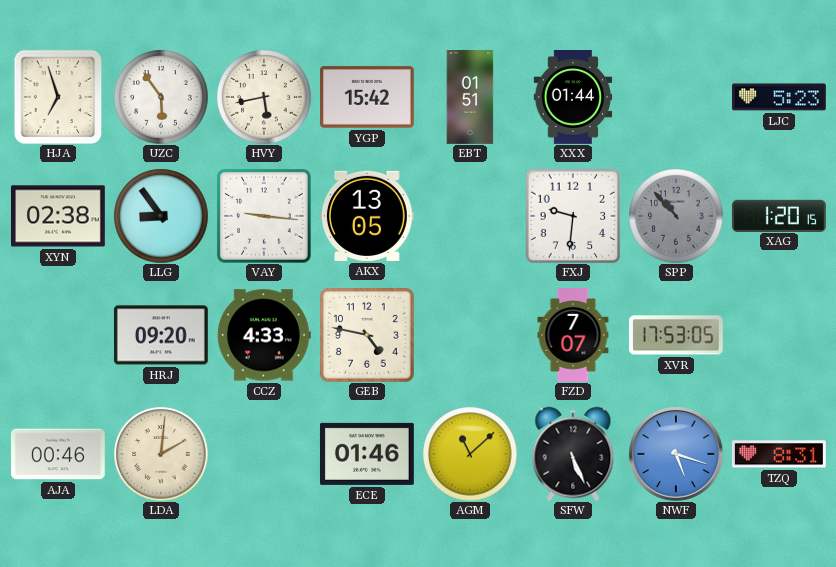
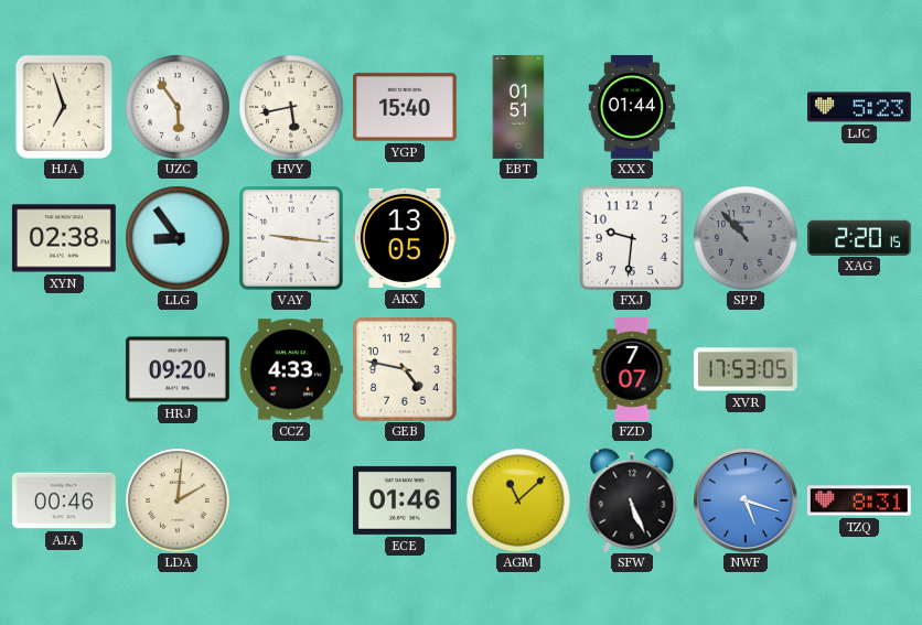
YGP: 15:42 -> 15:40 (405, 107)
XAG: 1:20 -> 2:20 (859, 237)
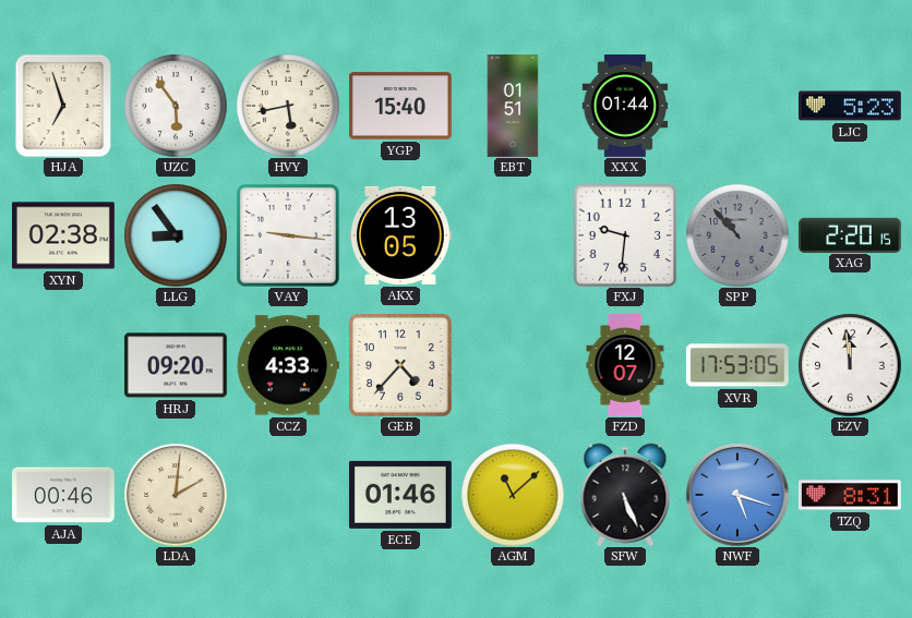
GEB: 4:47 -> 4:37 (400, 365)
FZD: 7:07 -> 12:07 (625, 366)
EZV: none -> 11:59 (850, 365)
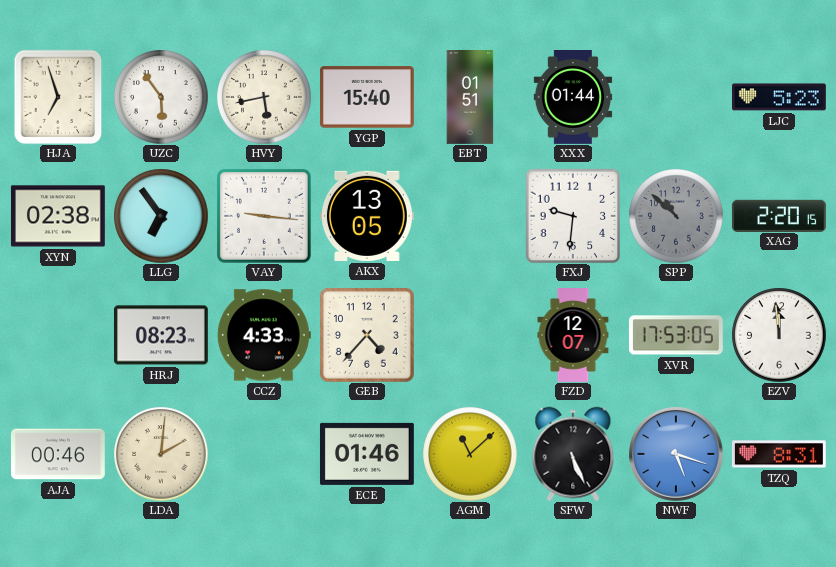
LLG: 8:54 -> 6:54 (161, 216)
SPP: 10:53 -> 10:52 (676, 216)
HRJ: 09:20 -> 08:23 (161, 335)
